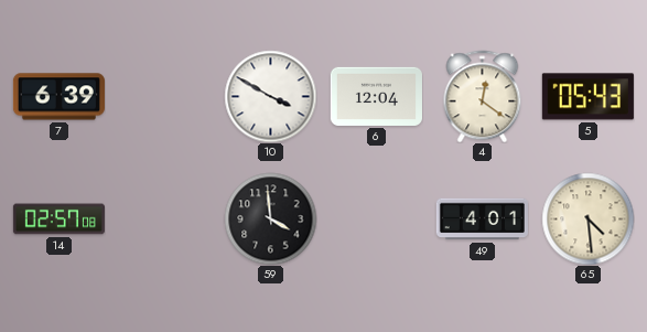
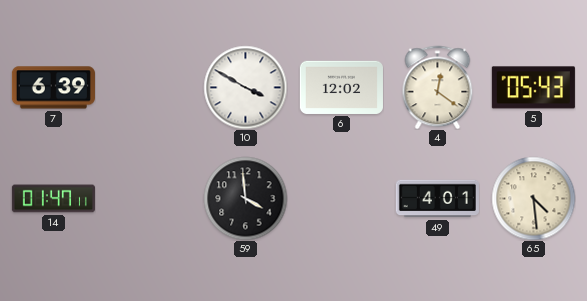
6: 12:04 -> 12:02 (341, 87)
14: 02:57 -> 01:47 (53, 199)
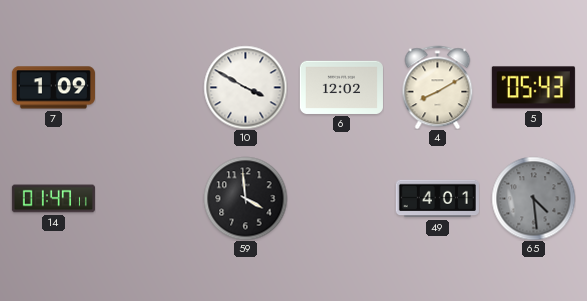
7: 6:39 -> 1:09 (53, 88)
4: 12:21 -> 8:10 (438, 87)
65 dial: cream -> grey (533, 198)
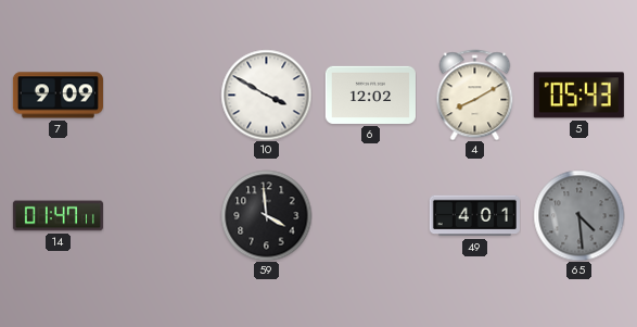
7: 1:09 -> 9:09 (58, 96)
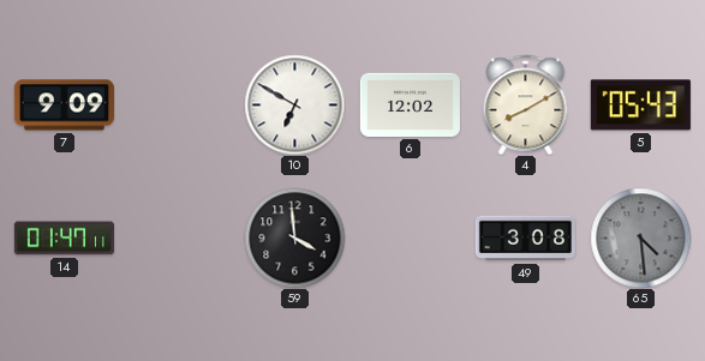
10: 3:50 -> 6:50 (294, 104)
49: 4:01 -> 3:08 (525, 239)
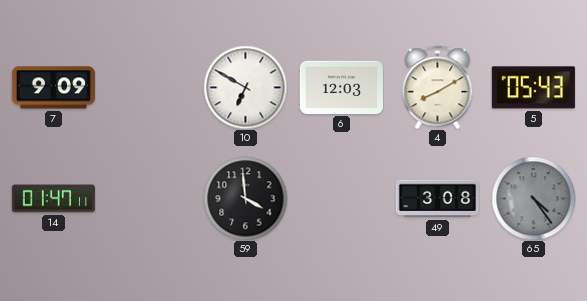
6: 12:02 -> 12:03 (341, 87)
65: 4:29 -> 4:24 (533, 198)
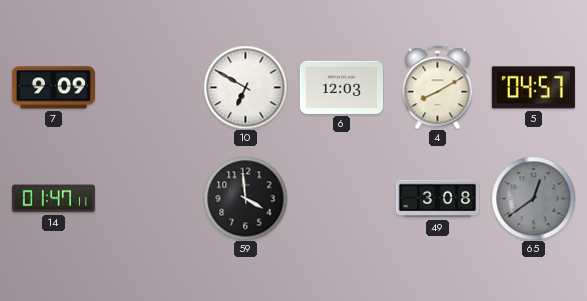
5: 05:43 -> 04:57 (533, 88)
65: 4:24 -> 12:39 (533, 198)
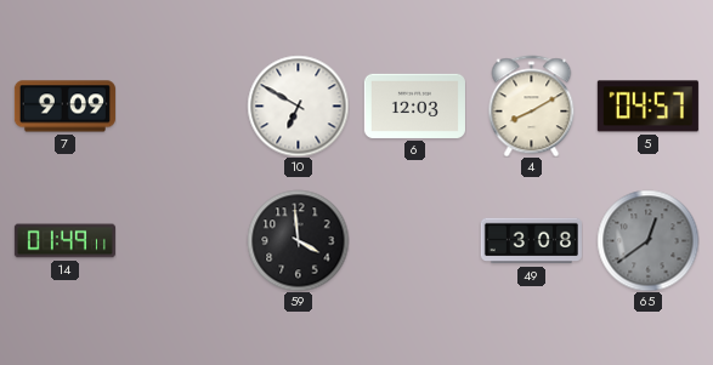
14: 01:47 -> 01:49 (64, 241)
